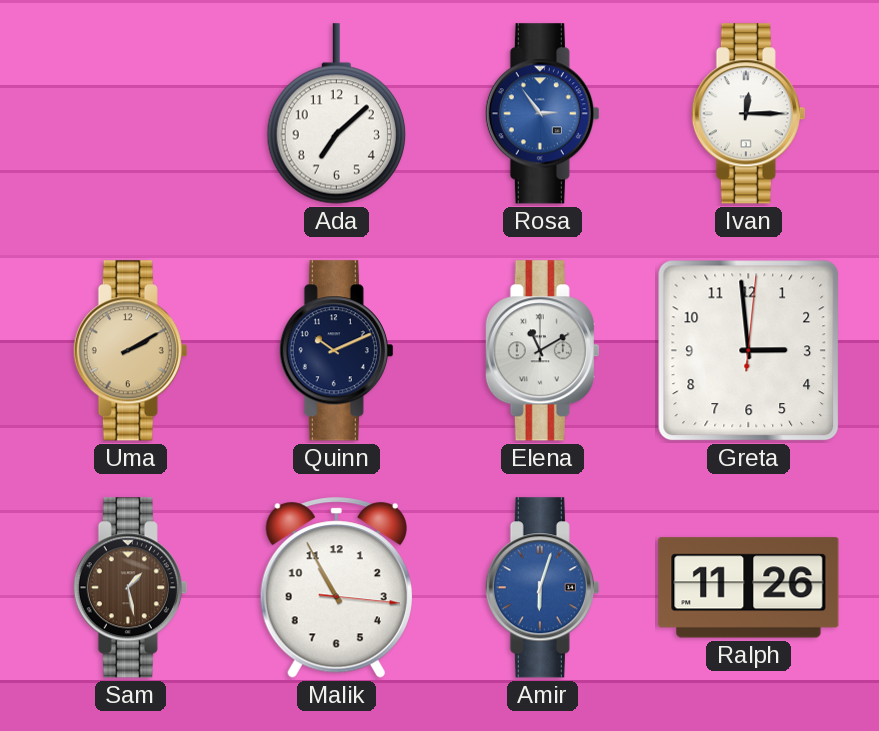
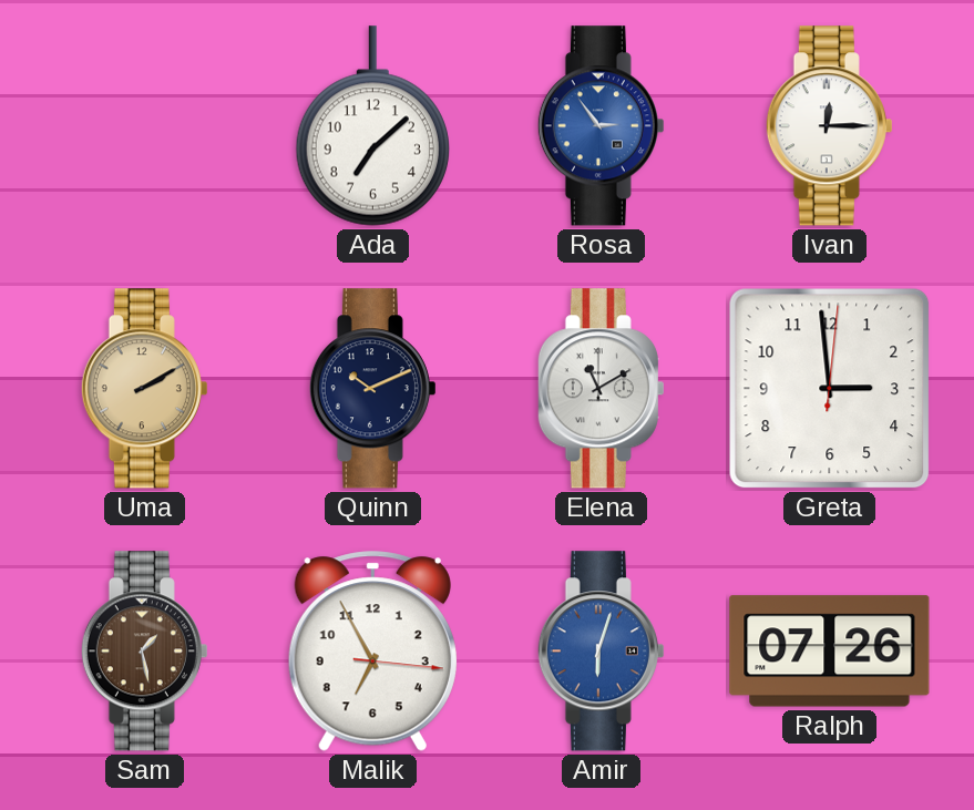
Malik: 10:55 -> 6:55 (372, 652)
Ralph: 11:26 -> 07:26 (830, 652)
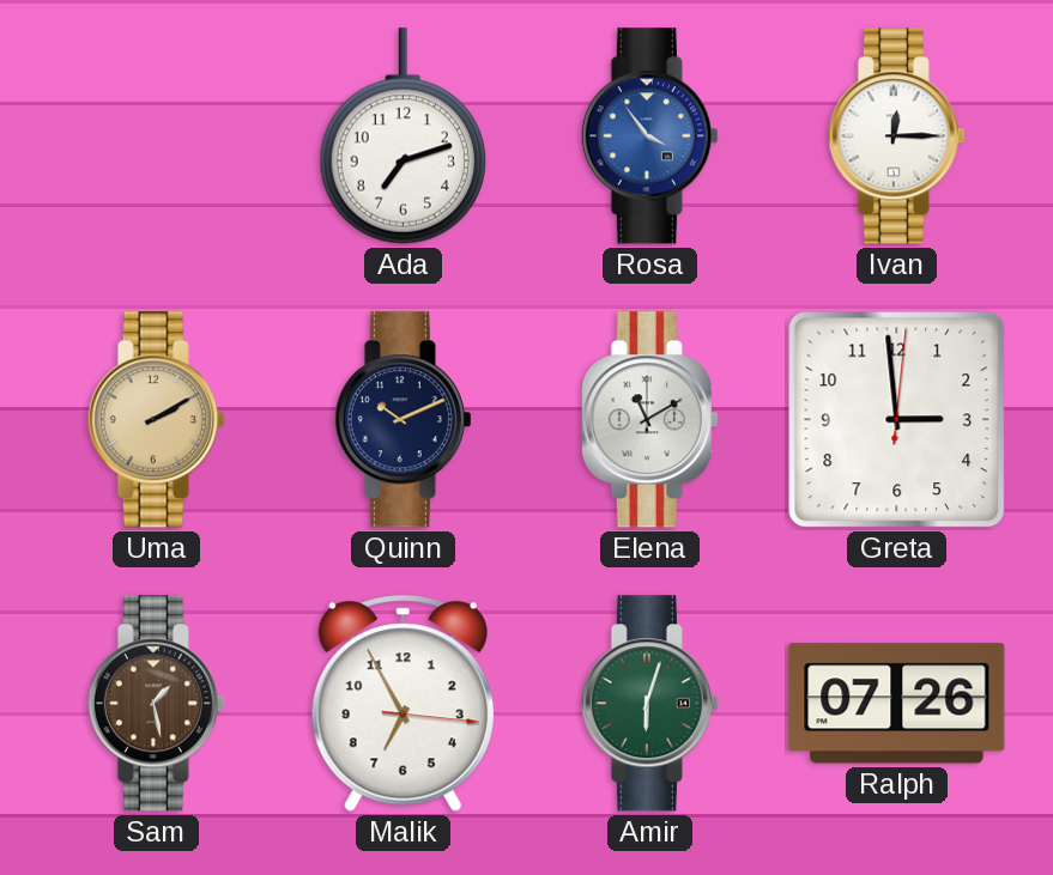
Ada: 7:08 -> 7:12 (403, 136)
Rosa: 2:54 -> 3:54 (649, 136)
Amir dial: blue -> green (649, 704)
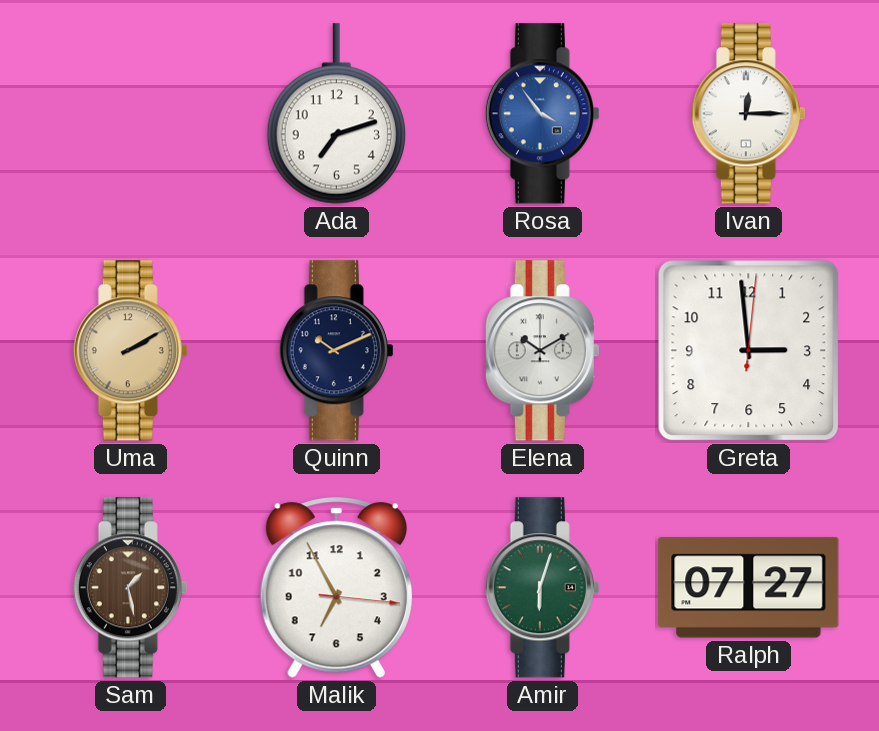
Elena: 11:10 -> 10:10 (542, 351)
Ralph: 07:26 -> 07:27 (749, 588)
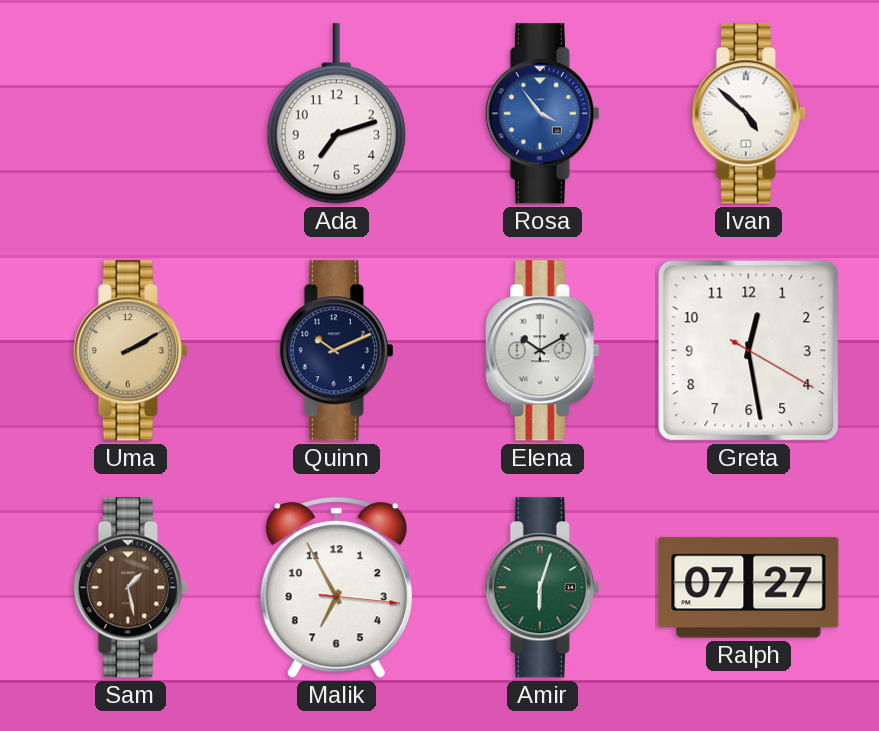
Ivan: 12:15 -> 4:52 (748, 114)
Greta: 2:59 -> 12:28 (749, 351)
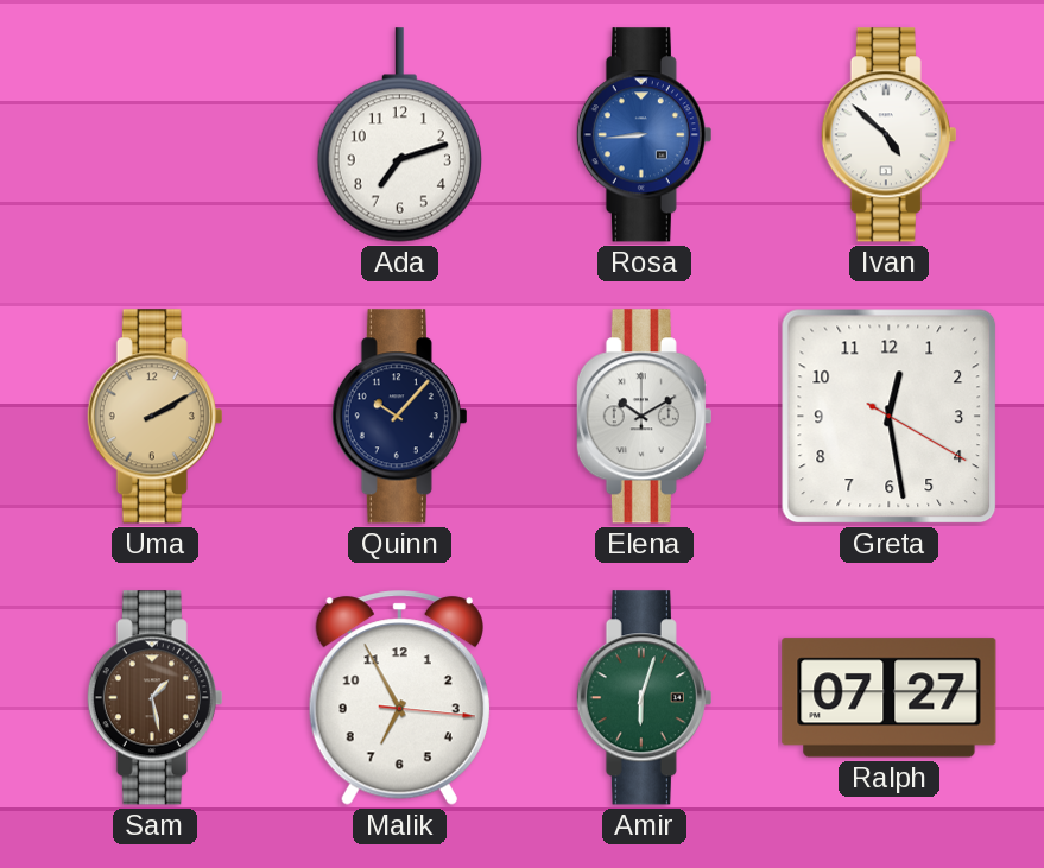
Rosa: 3:54 -> 8:44 (644, 135)
Quinn: 10:11 -> 10:07 (399, 417)
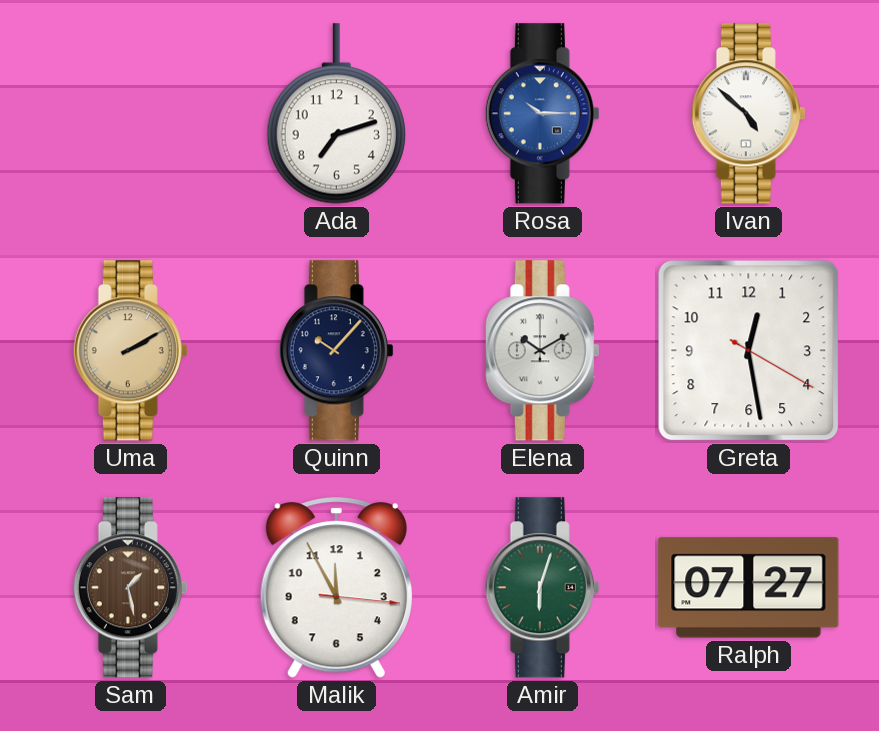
Rosa: 8:44 -> 10:15 (542, 114)
Malik: 6:55 -> 11:55 (336, 588)
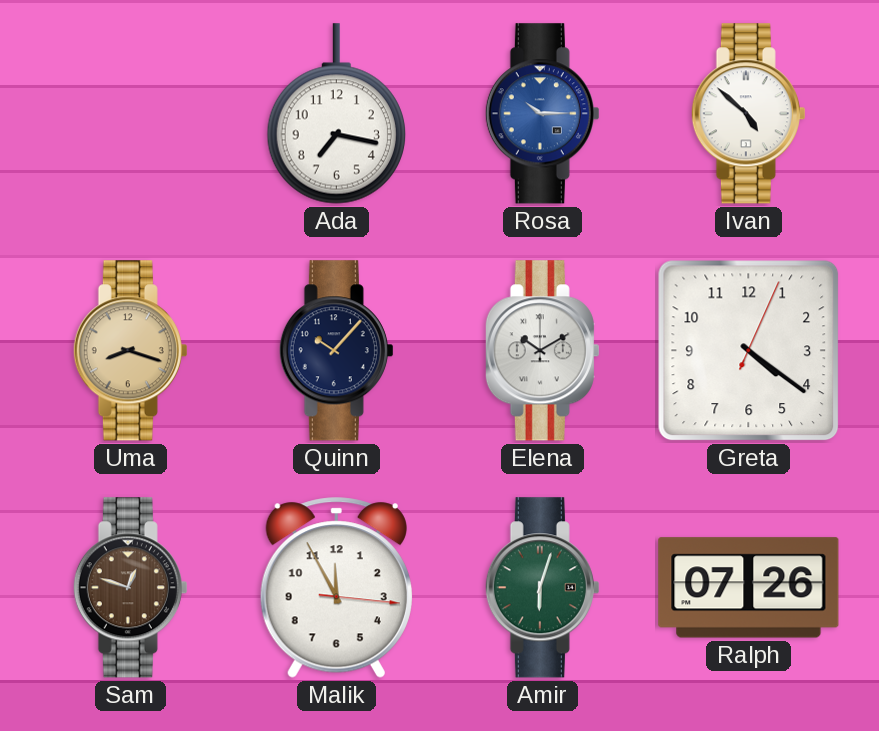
Ada: 7:12 -> 7:17 (336, 114)
Uma: 2:10 -> 8:18 (130, 351)
Greta: 12:28 -> 4:21 (749, 351)
Sam: 1:28 -> 12:48 (130, 588)
Ralph: 07:27 -> 07:26 (749, 588)
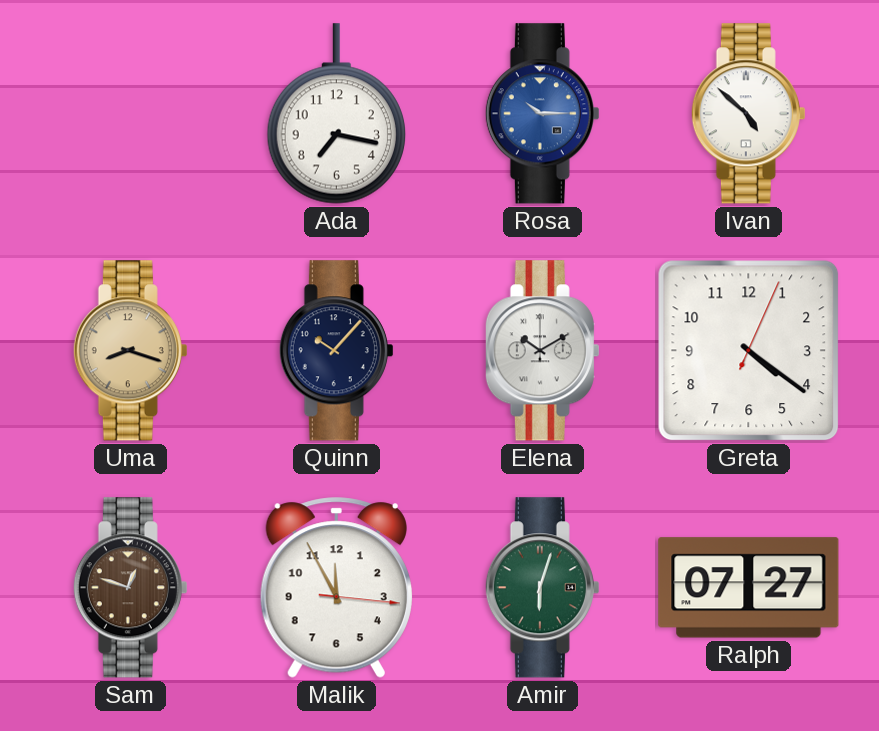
Ralph: 07:26 -> 07:27 (749, 588)
